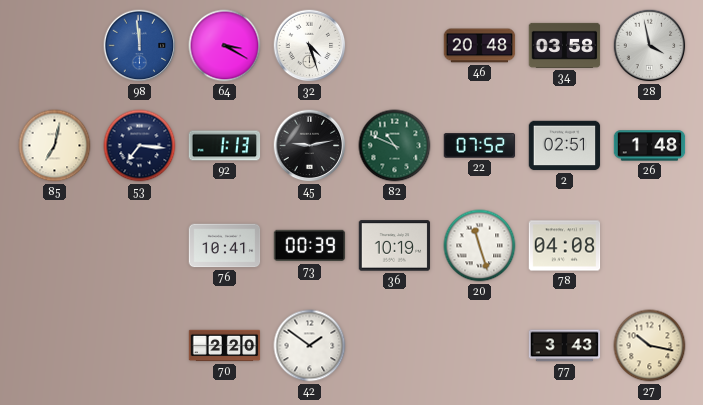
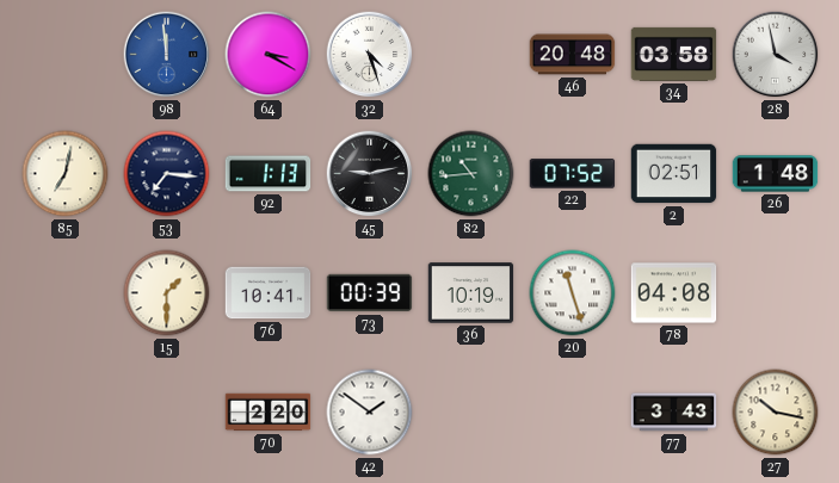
82: 10:49 -> 10:44 (471, 174)
15: none -> 1:30 (167, 293)
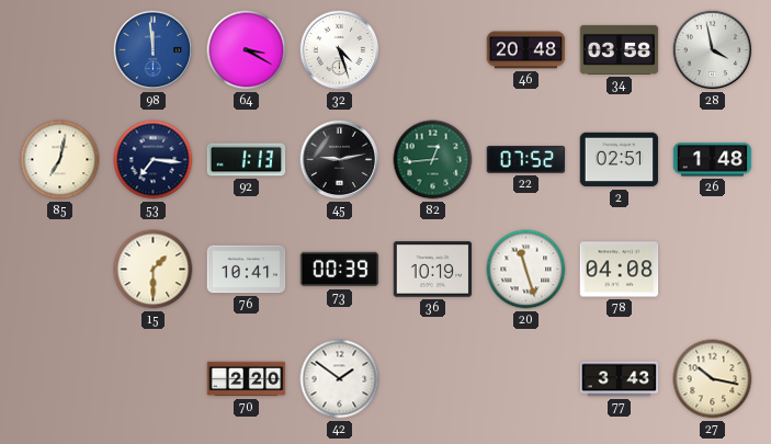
82: 10:44 -> 12:44 (433, 160)
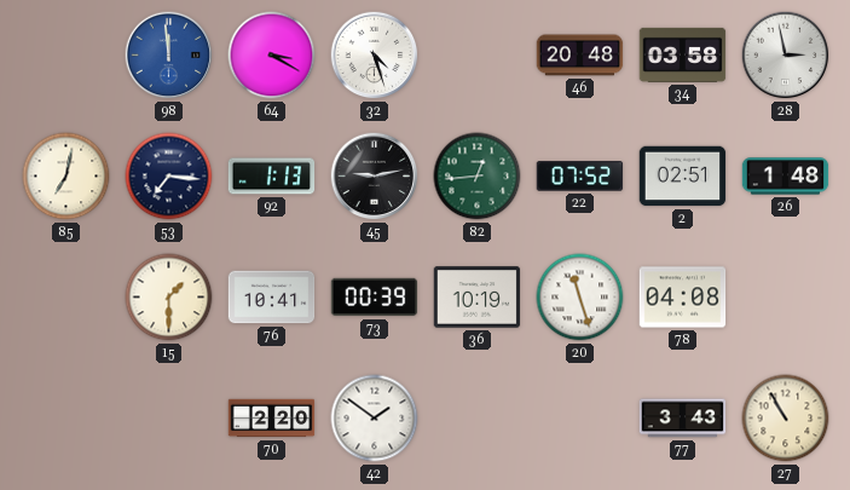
28: 3:58 -> 2:58 (786, 56)
27: 10:17 -> 10:55 (786, 419)
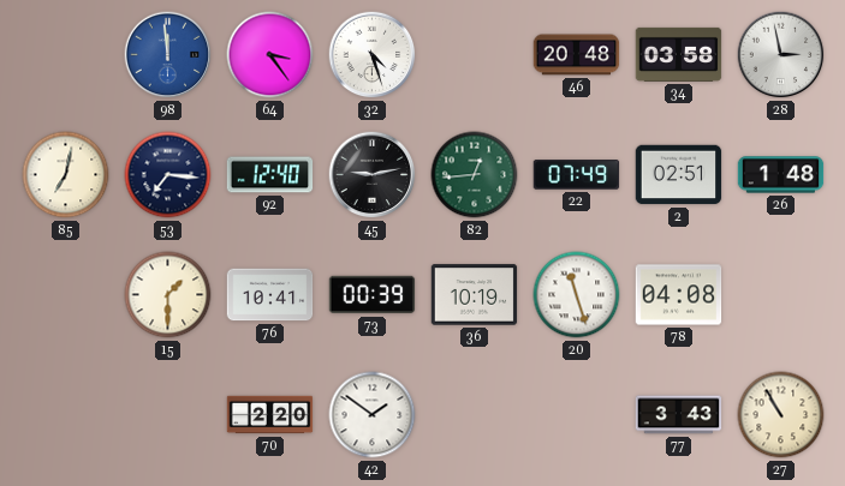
64: 3:20 -> 3:24 (270, 55)
92: 1:13 -> 12:40 (270, 175)
22: 07:52 -> 07:49 (577, 175)
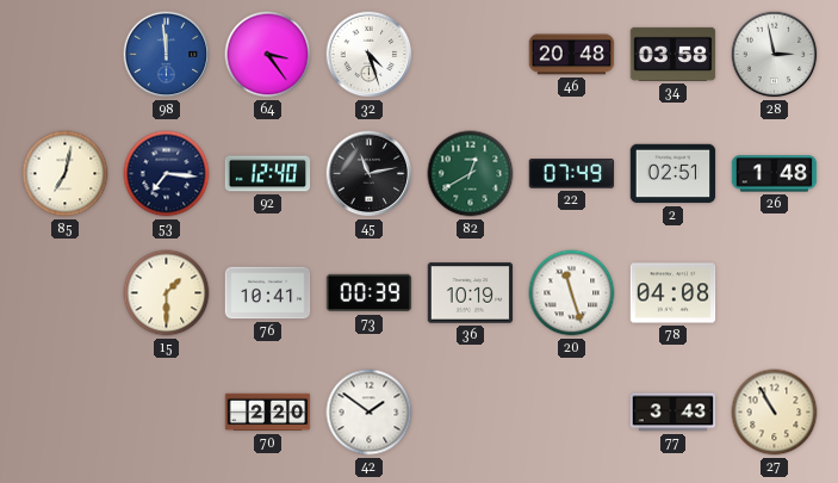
45: 9:13 -> 11:13 (370, 174)
82: 12:44 -> 12:40 (471, 174)
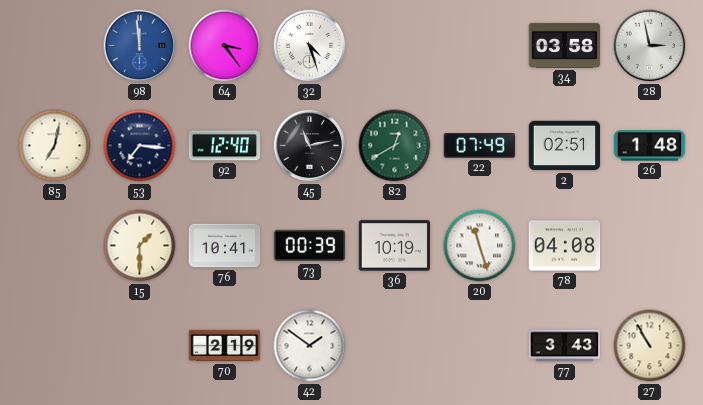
46: 20:48 -> none (572, 55)
70: 2:20 -> 2:19 (225, 346)
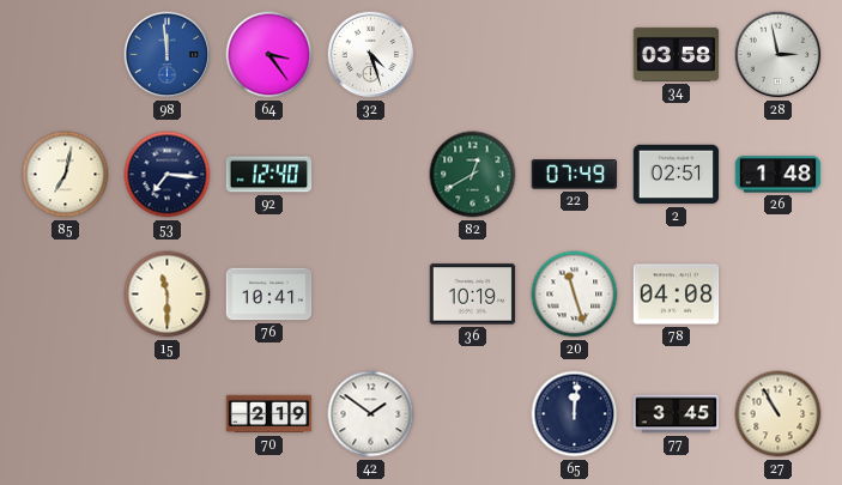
45: 11:13 -> none (310, 146)
15: 1:30 -> 11:30 (168, 295)
73: 00:39 -> none (310, 246)
65: none -> 12:01 (575, 414)
77: 3:43 -> 3:45 (677, 414)
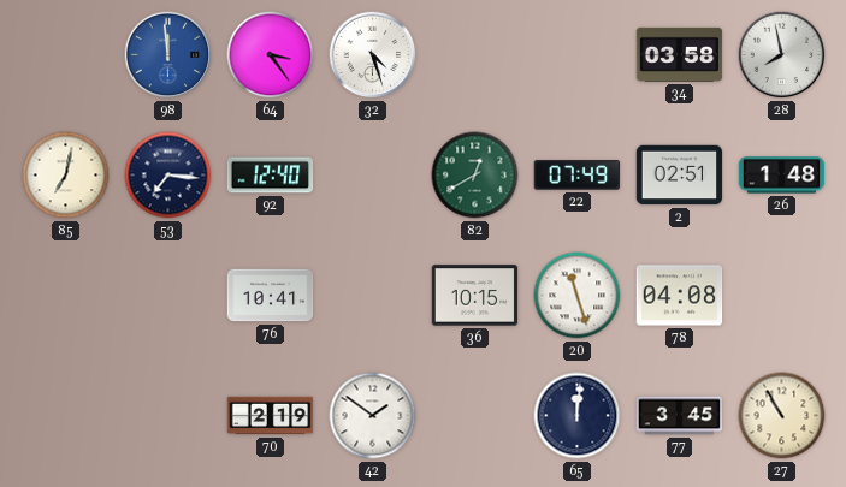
28: 2:58 -> 7:58 (782, 55)
15: 11:30 -> none (168, 295)
36: 10:19 -> 10:15 (475, 296)
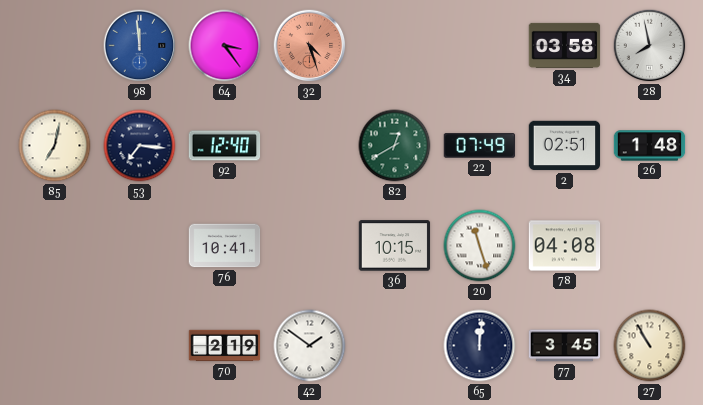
32 dial: white -> salmon (310, 46)
